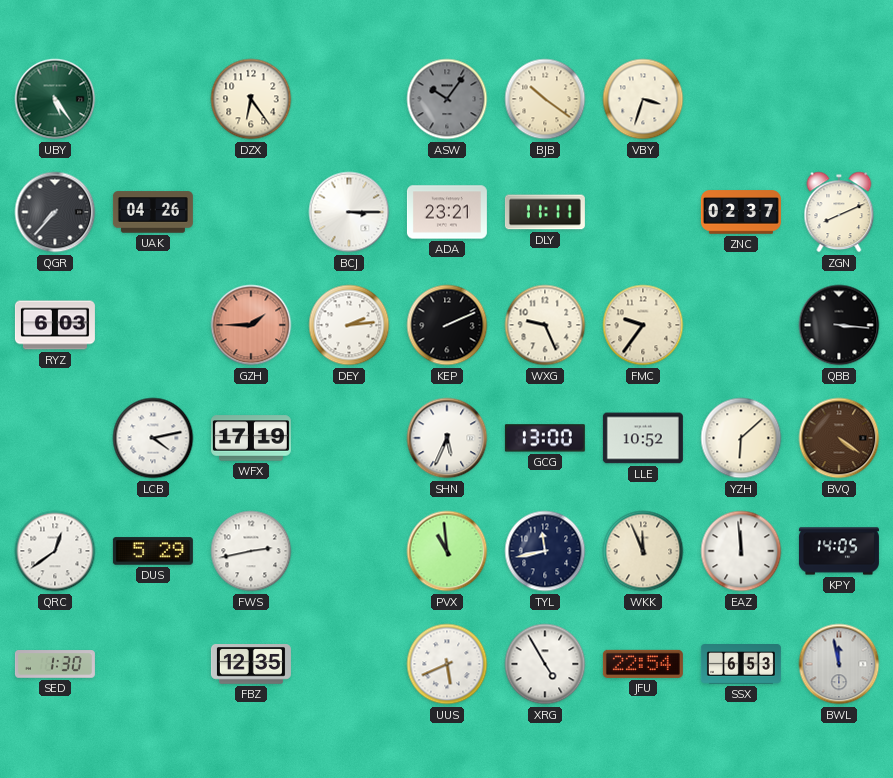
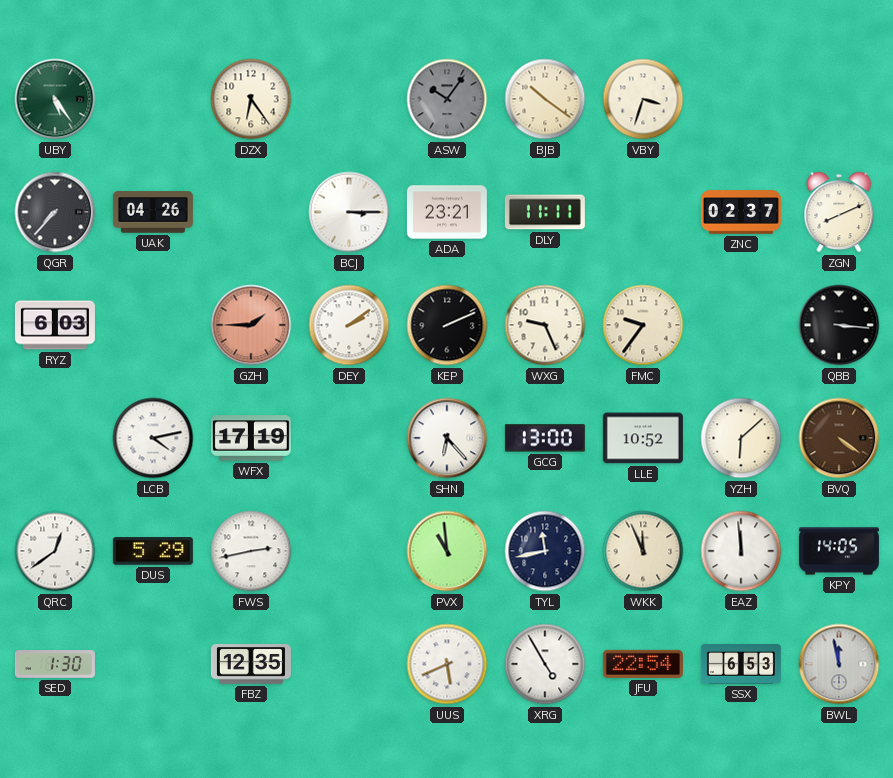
DEY: 2:14 -> 2:09 (349, 325)
SHN: 5:34 -> 6:23 (447, 438)
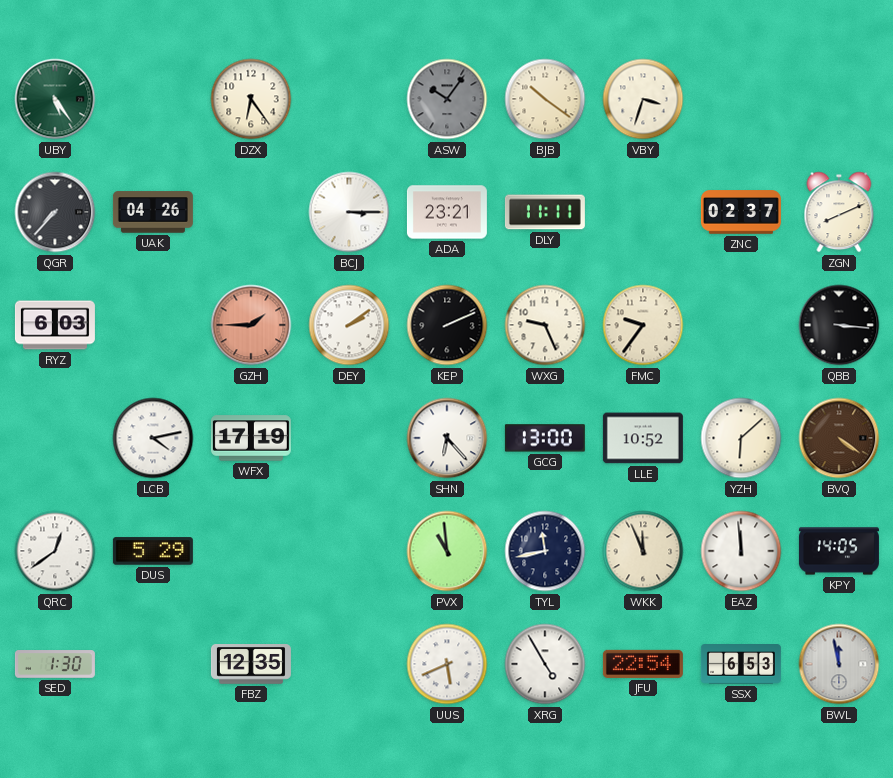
FWS: 2:43 -> none (251, 551)
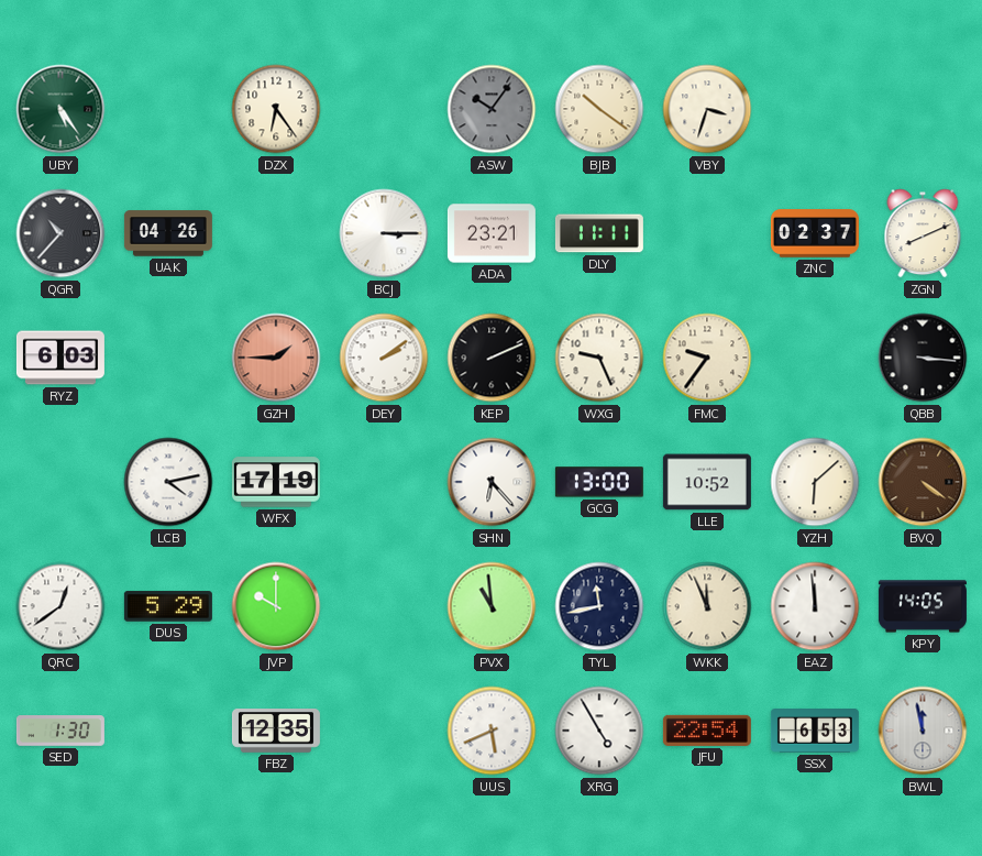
QGR: 7:37 -> 10:37 (60, 233)
JVP: none -> 10:00 (276, 606)
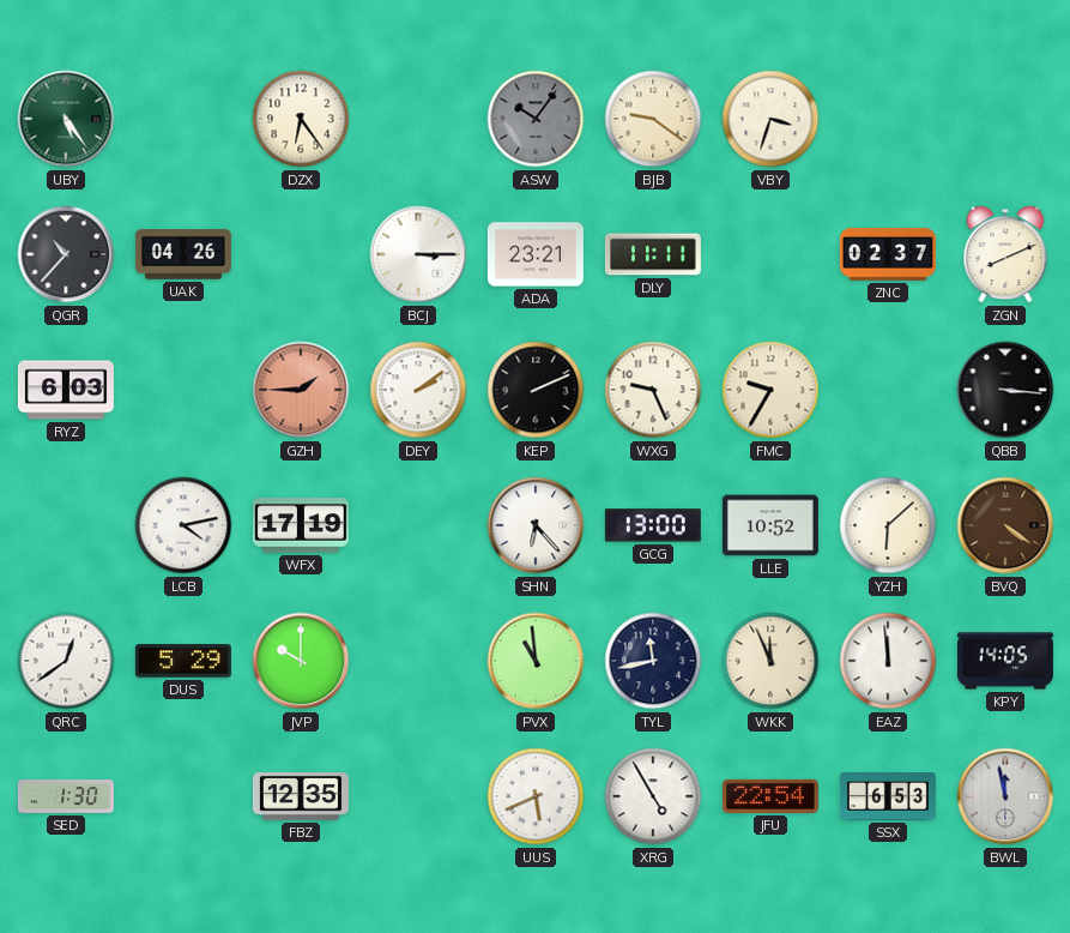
BJB: 10:21 -> 9:21 (653, 119)
FMC: 9:36 -> 9:35 (770, 390)
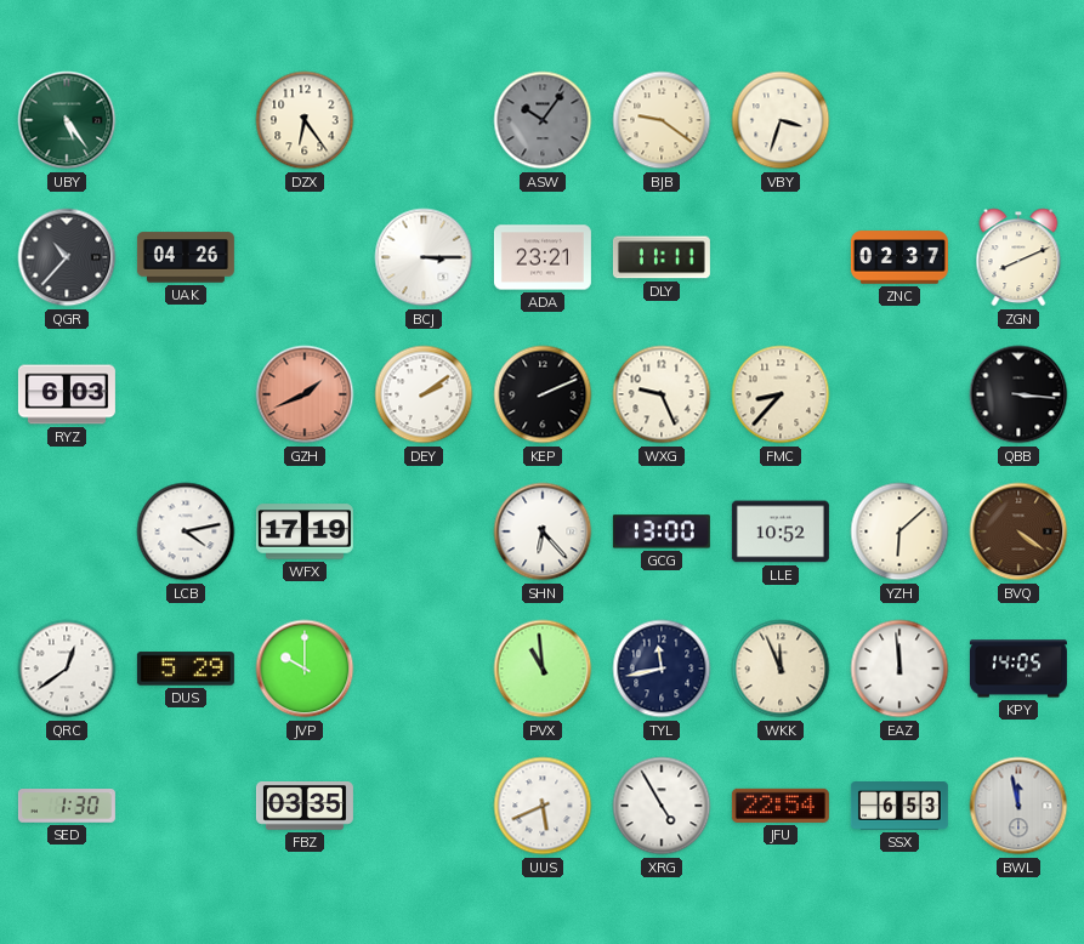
GZH: 1:45 -> 1:41 (305, 394)
FMC: 9:35 -> 8:37 (781, 394)
FBZ: 12:35 -> 03:35 (305, 807)
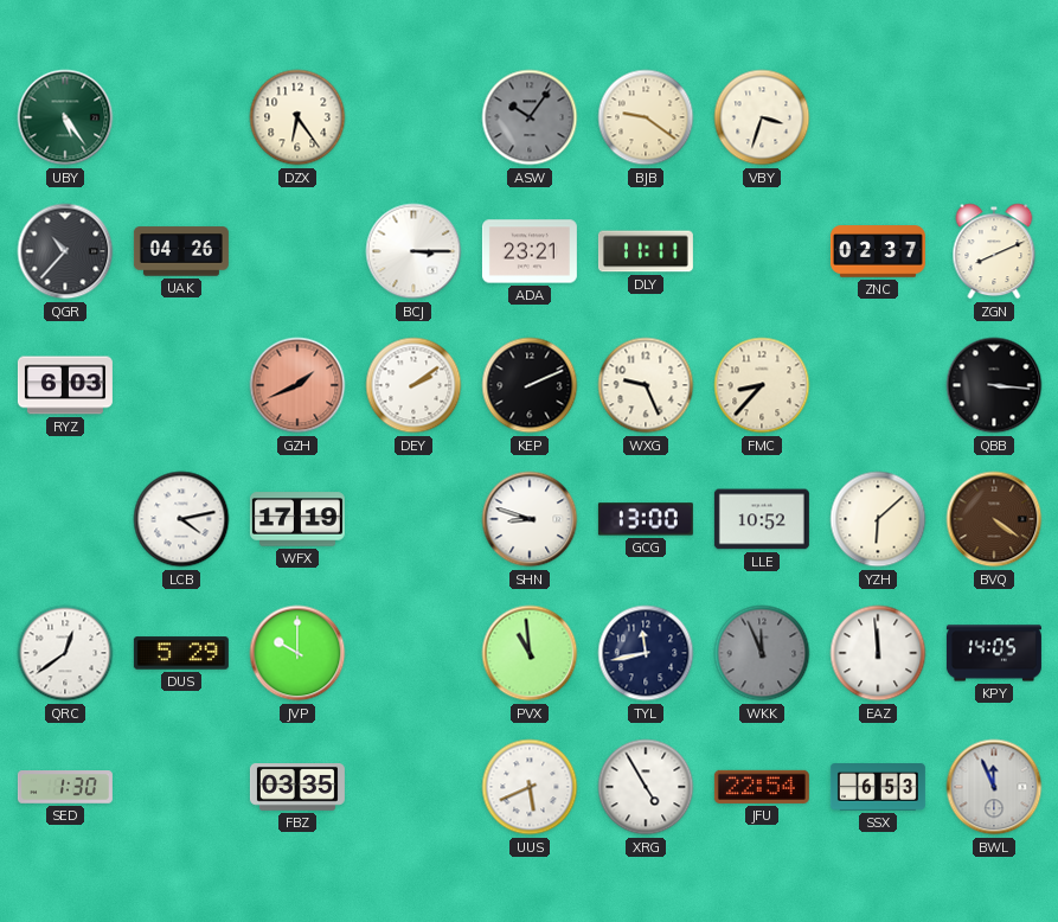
SHN: 6:23 -> 8:48 (530, 519)
WKK dial: cream -> grey (762, 653)
BWL: 11:58 -> 11:56 (994, 787)
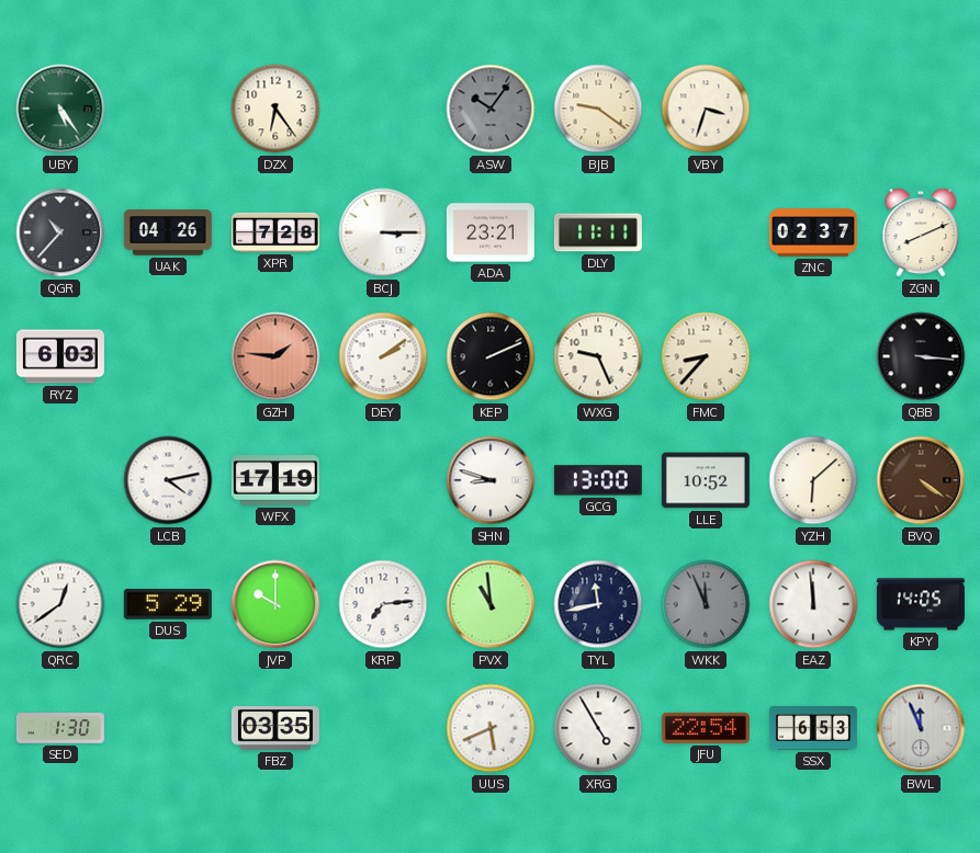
XPR: none -> 7:28 (275, 232)
GZH: 1:41 -> 1:46 (275, 356)
KRP: none -> 7:14 (383, 604)
